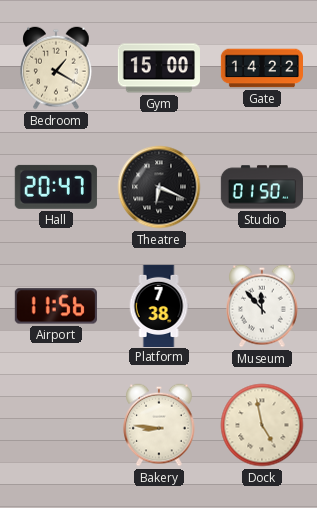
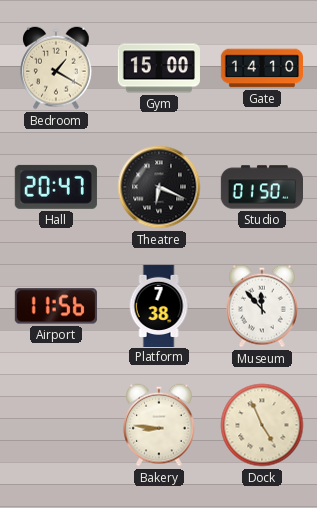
Gate: 14:22 -> 14:10 (261, 68)
Dock: 4:58 -> 4:56 (262, 425)
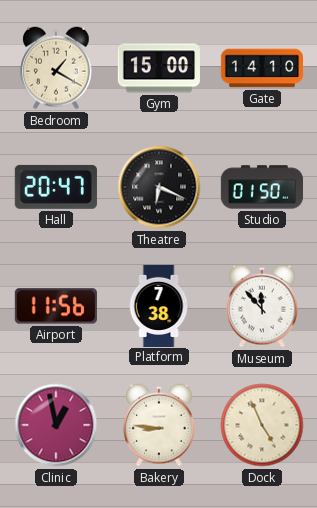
Clinic: none -> 12:58 (56, 425)
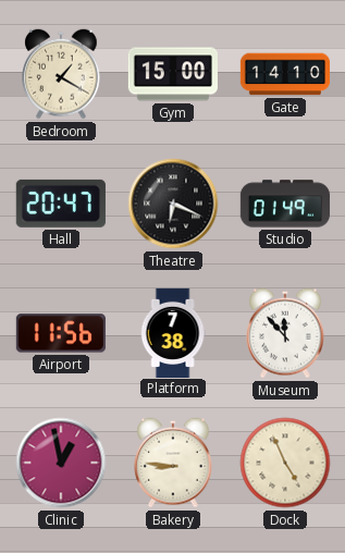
Studio: 01:50 -> 01:49 (284, 204)
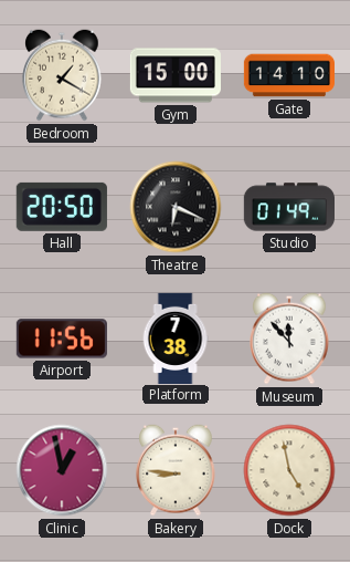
Hall: 20:47 -> 20:50 (62, 207)
Dock: 4:56 -> 4:58 (289, 470)
